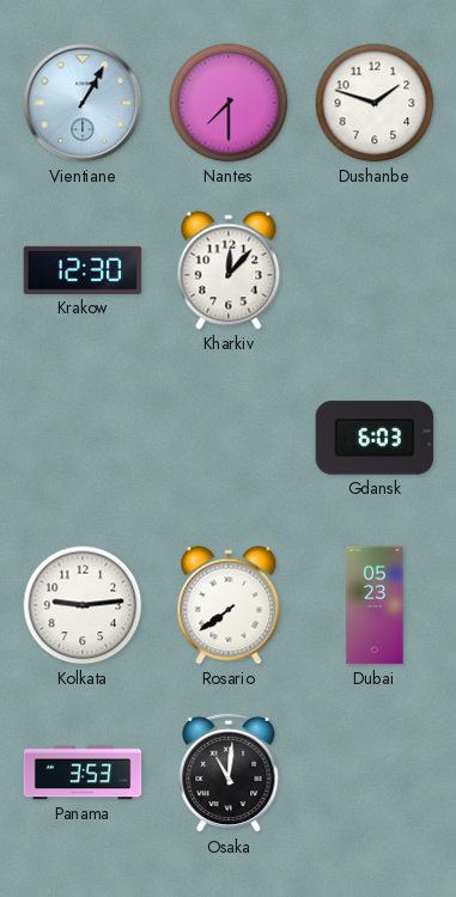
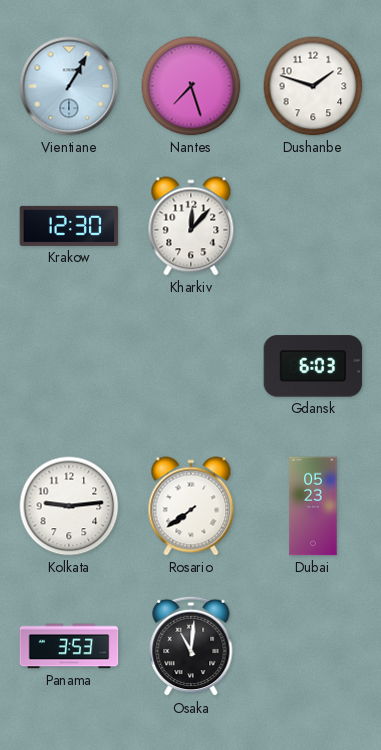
Nantes: 7:30 -> 7:27 (191, 86)
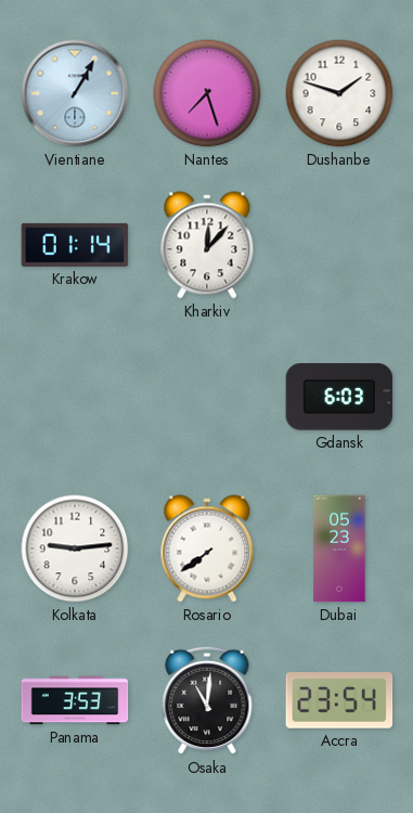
Krakow: 12:30 -> 01:14 (75, 245)
Accra: none -> 23:54 (339, 701)
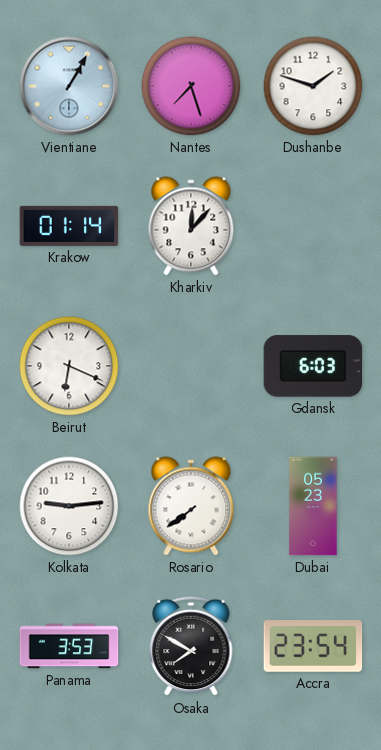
Beirut: none -> 6:19 (69, 366)
Osaka: 11:01 -> 7:50 (191, 646)
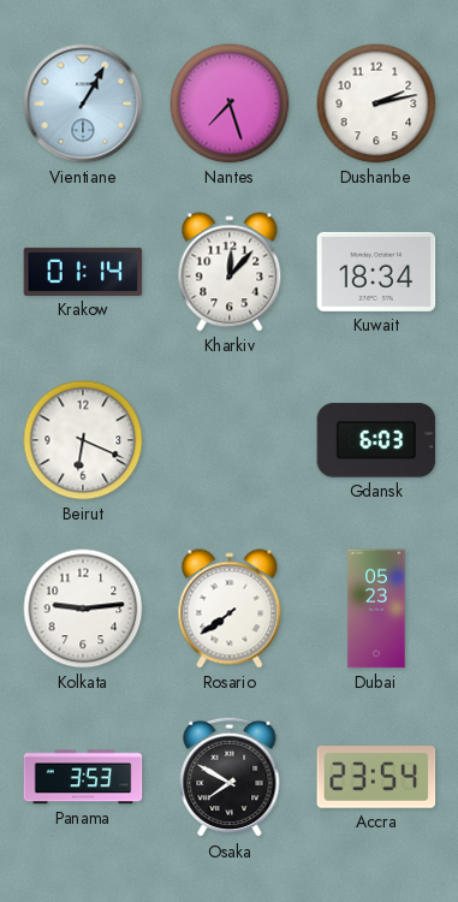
Dushanbe: 1:48 -> 2:13 (376, 103)
Kuwait: none -> 18:34 (376, 272)
